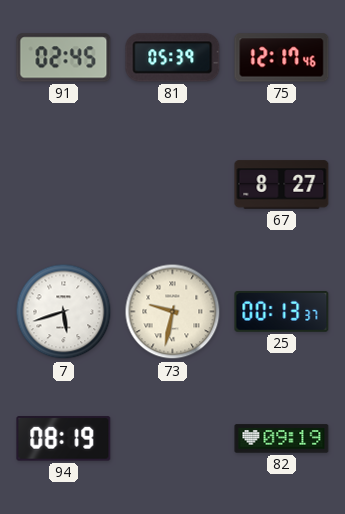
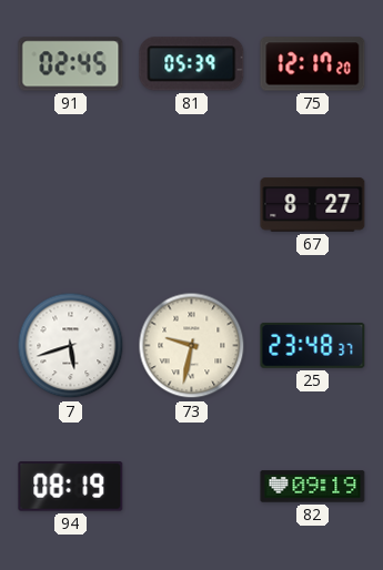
75: 12:17:46 -> 12:17:20 (313, 64)
25: 00:13 -> 23:48 (313, 345)
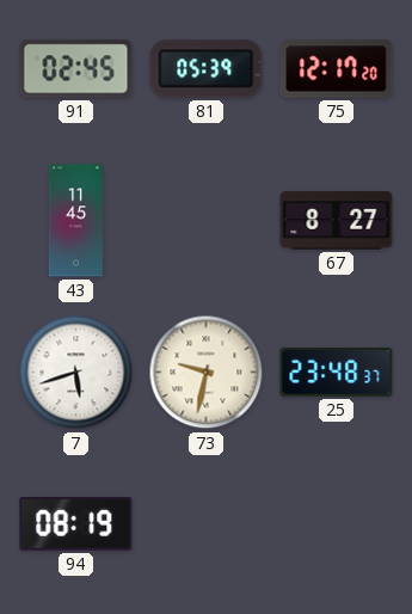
43: none -> 11:45 (75, 221)
82: 09:19 -> none (313, 487)
